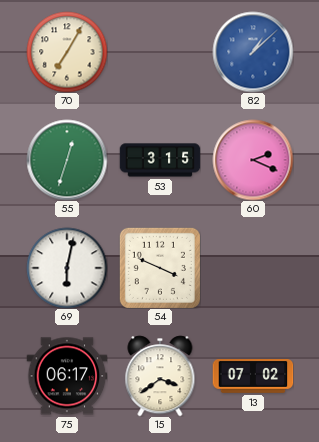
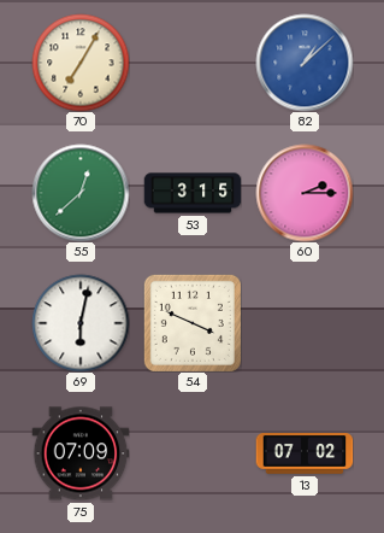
55: 12:33 -> 12:38 (81, 193)
60: 2:19 -> 2:15 (305, 193)
75: 06:17 -> 07:09 (81, 453)
15: 3:39 -> none (160, 376)
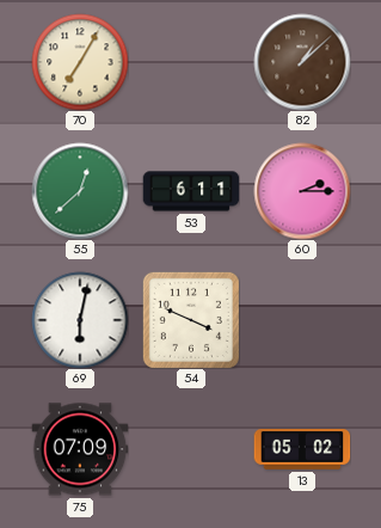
82 dial: blue -> brown (302, 62)
53: 3:15 -> 6:11 (191, 191)
13: 07:02 -> 05:02 (302, 450)
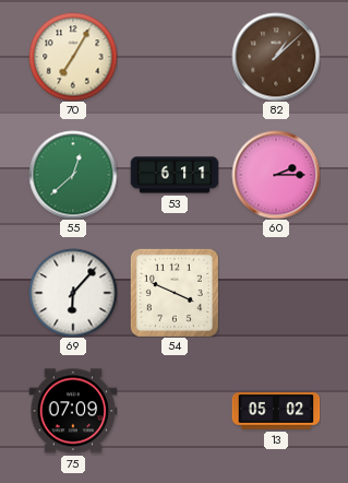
69: 6:02 -> 6:07 (73, 293)
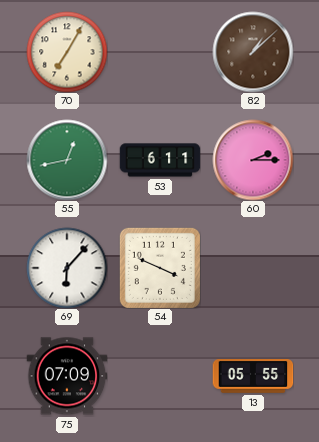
55: 12:38 -> 12:43 (67, 160)
13: 05:02 -> 05:55 (253, 377)
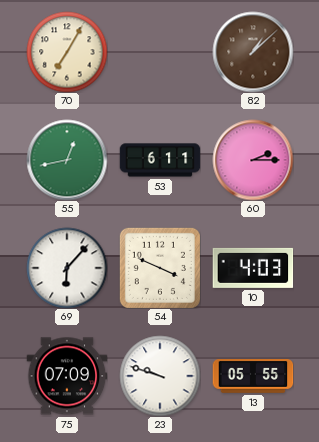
10: none -> 4:03 (253, 268)
23: none -> 9:48 (160, 376)
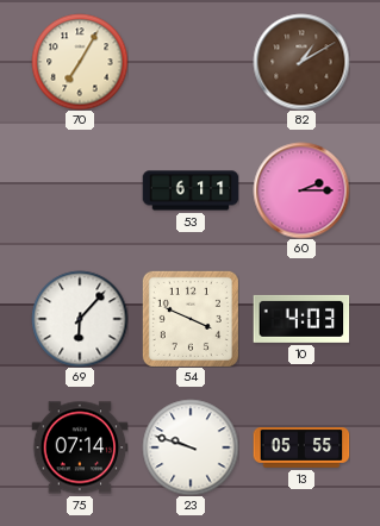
82: 1:08 -> 1:10 (301, 62)
55: 12:43 -> none (67, 160)
75: 07:09 -> 07:14 (80, 447)
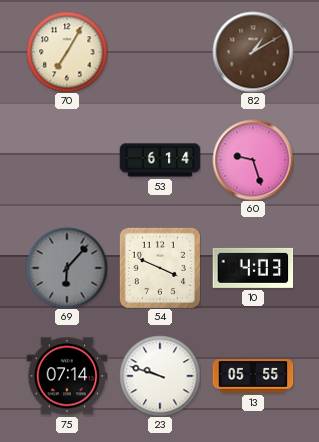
53: 6:11 -> 6:14 (160, 160)
60: 2:15 -> 9:27 (253, 160)
69 dial: white -> grey (67, 268)
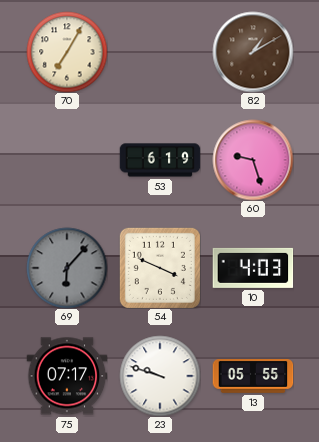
53: 6:14 -> 6:19 (160, 160)
75: 07:14 -> 07:17 (67, 376)
